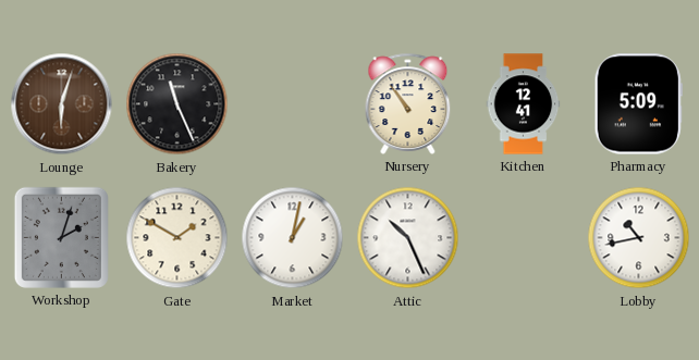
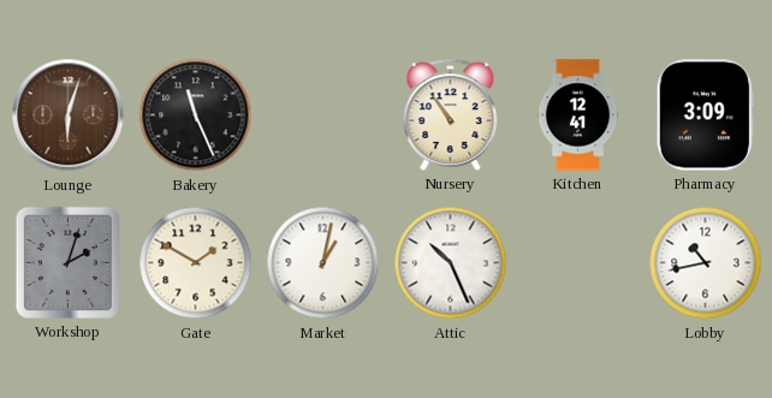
Pharmacy: 5:09 -> 3:09 (705, 115)
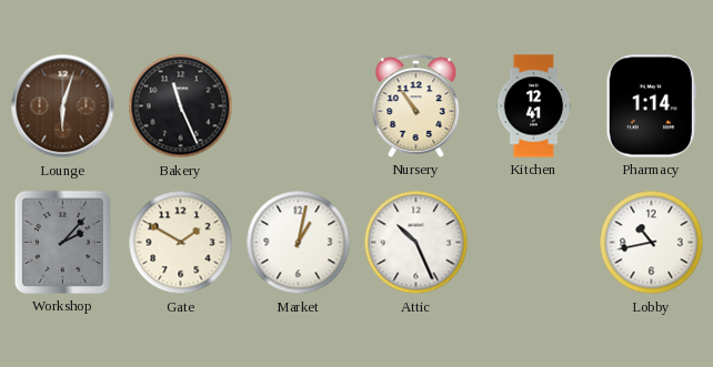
Pharmacy: 3:09 -> 1:14 (651, 106)
Workshop: 2:03 -> 2:07 (62, 242)
